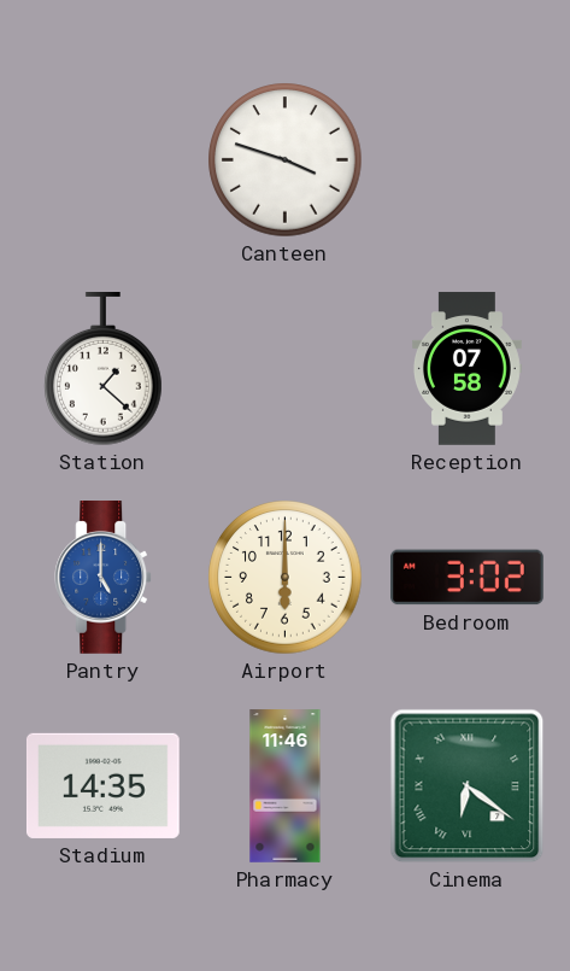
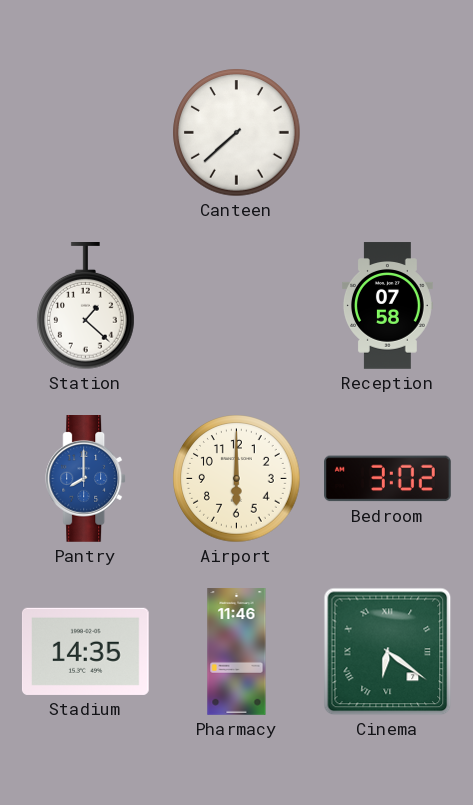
Canteen: 3:48 -> 7:38 (237, 133)
Pantry: 5:00 -> 8:00 (86, 479)
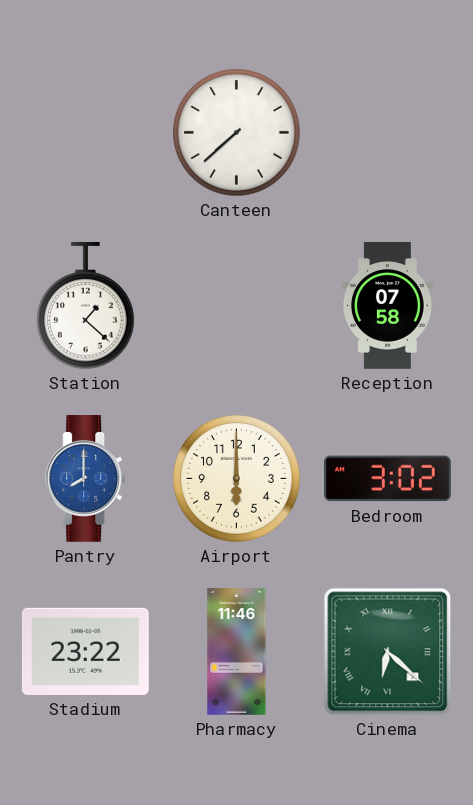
Stadium: 14:35 -> 23:22 (85, 651)
Cinema: 6:21 -> 6:22 (388, 652)
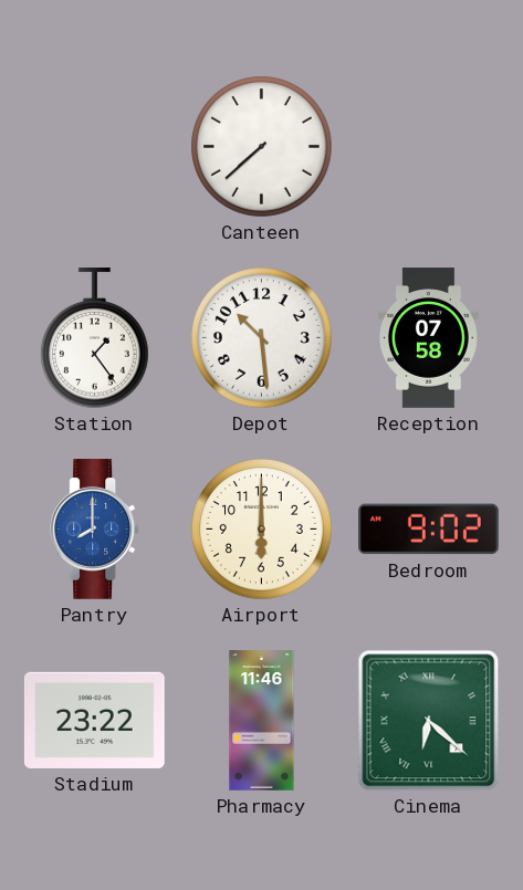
Station: 1:22 -> 1:24 (95, 339)
Depot: none -> 10:29 (262, 338)
Bedroom: 3:02 -> 9:02 (429, 530)
